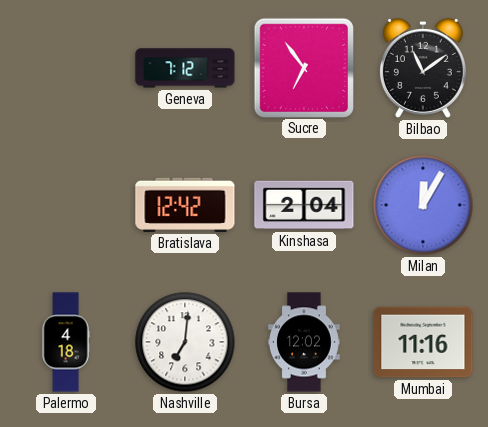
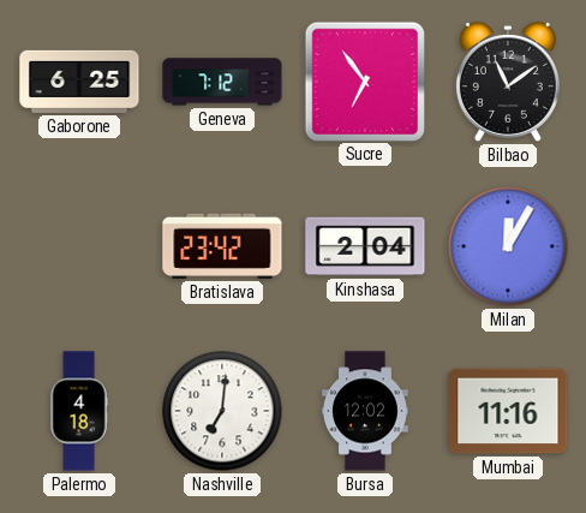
Gaborone: none -> 6:25 (79, 82)
Bratislava: 12:42 -> 23:42 (222, 246)
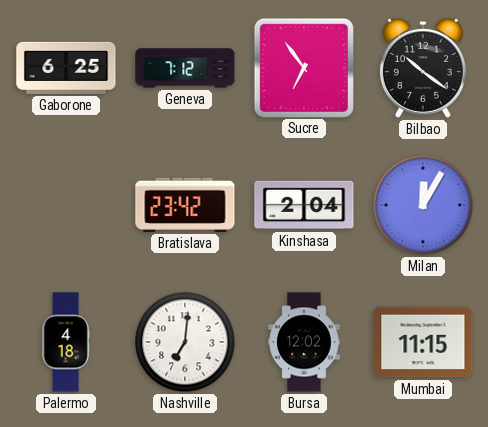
Bilbao: 11:09 -> 10:21 (423, 68)
Mumbai: 11:16 -> 11:15 (423, 342)
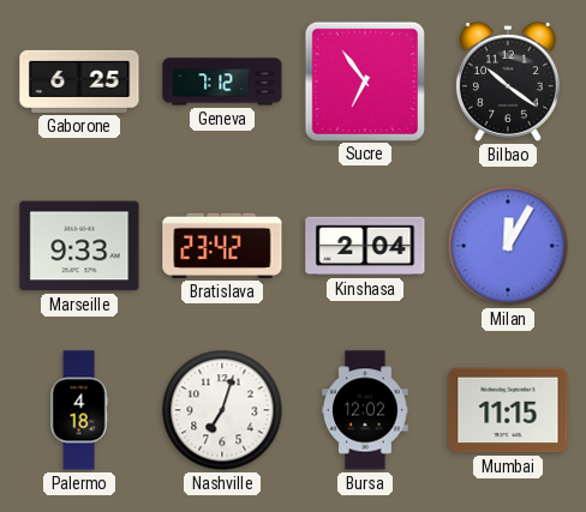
Marseille: none -> 9:33 (79, 246)
Nashville: 7:01 -> 7:03 (222, 410)
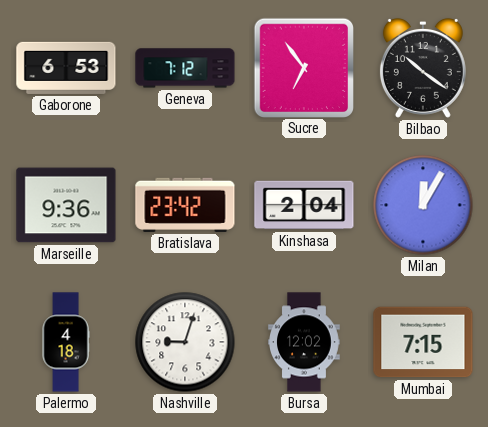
Gaborone: 6:25 -> 6:53 (66, 68)
Marseille: 9:33 -> 9:36 (66, 205)
Nashville: 7:03 -> 9:03 (185, 342)
Mumbai: 11:15 -> 7:15 (423, 342)
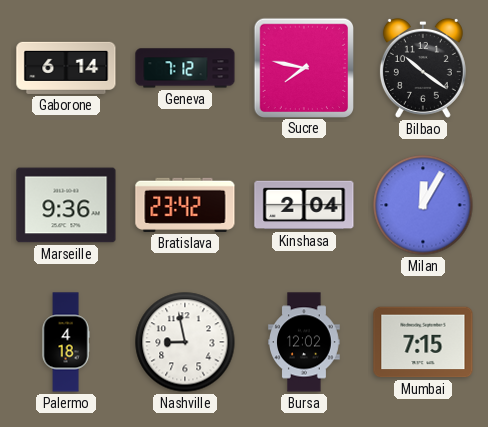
Gaborone: 6:53 -> 6:14 (66, 68)
Sucre: 6:54 -> 7:47 (303, 67)
Nashville: 9:03 -> 8:58 (185, 342)
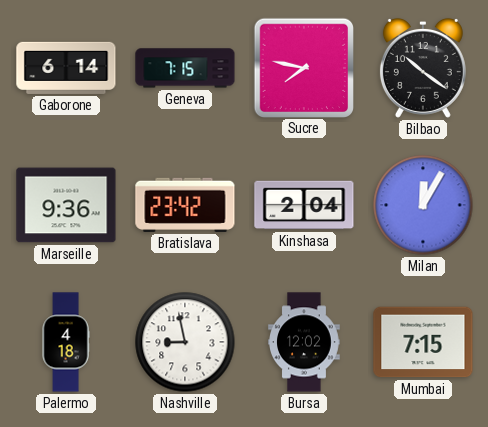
Geneva: 7:12 -> 7:15 (185, 68)
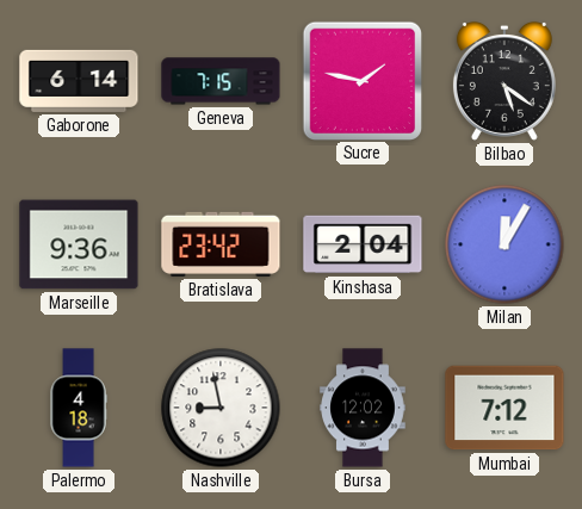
Sucre: 7:47 -> 1:47 (361, 80)
Bilbao: 10:21 -> 5:21 (504, 81)
Mumbai: 7:15 -> 7:12 (504, 408)
